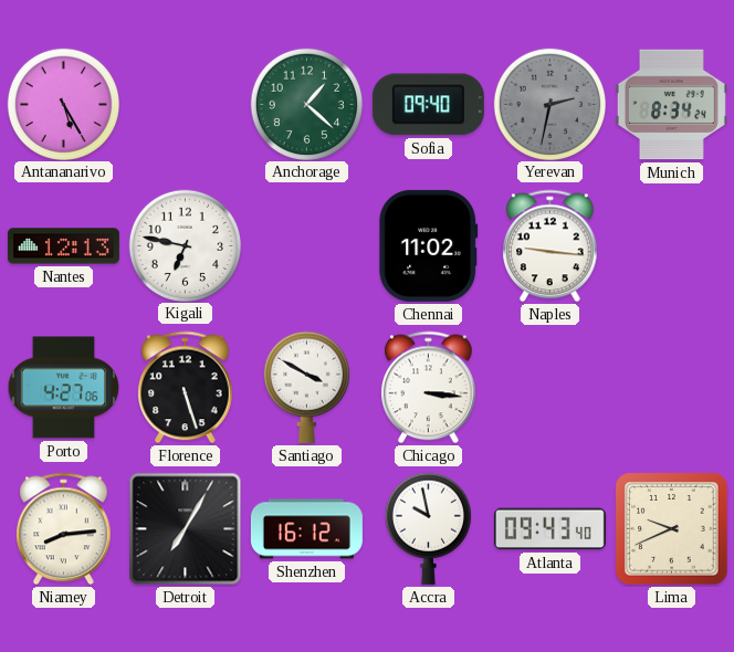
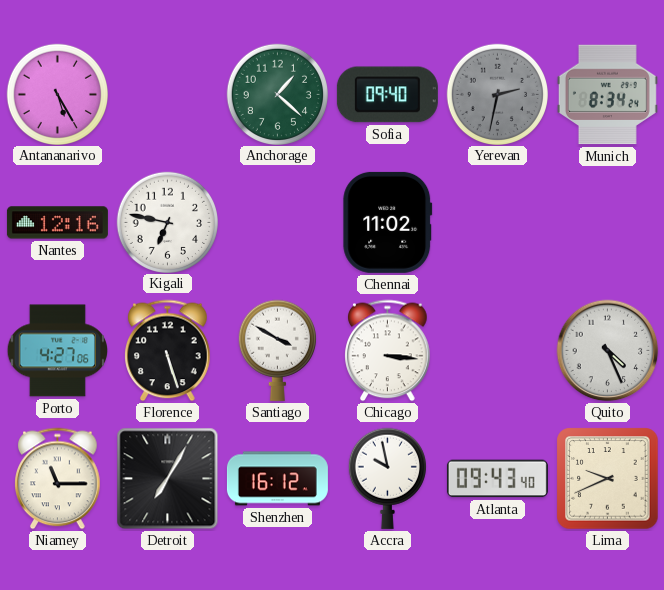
Nantes: 12:13 -> 12:16 (57, 223)
Naples: 9:16 -> none (550, 246)
Quito: none -> 4:26 (608, 351)
Niamey: 8:14 -> 11:15 (58, 479)
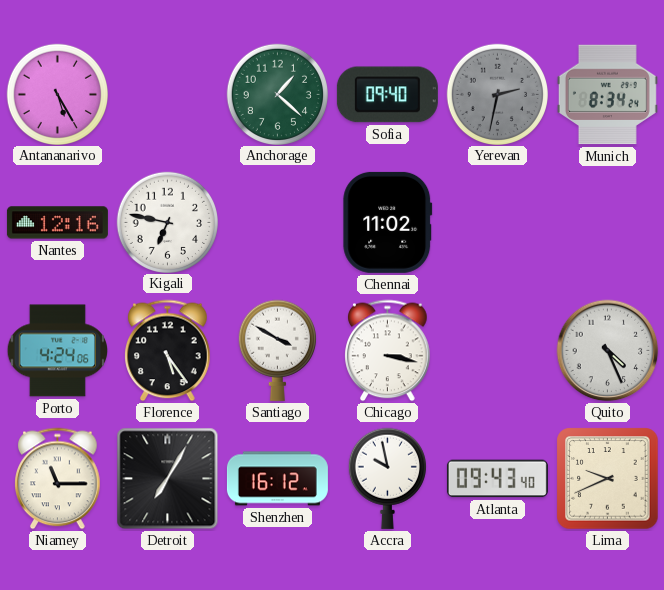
Porto: 4:27 -> 4:24 (57, 351)
Florence: 5:27 -> 5:24 (168, 351)
Chicago: 3:16 -> 3:17 (388, 351)
